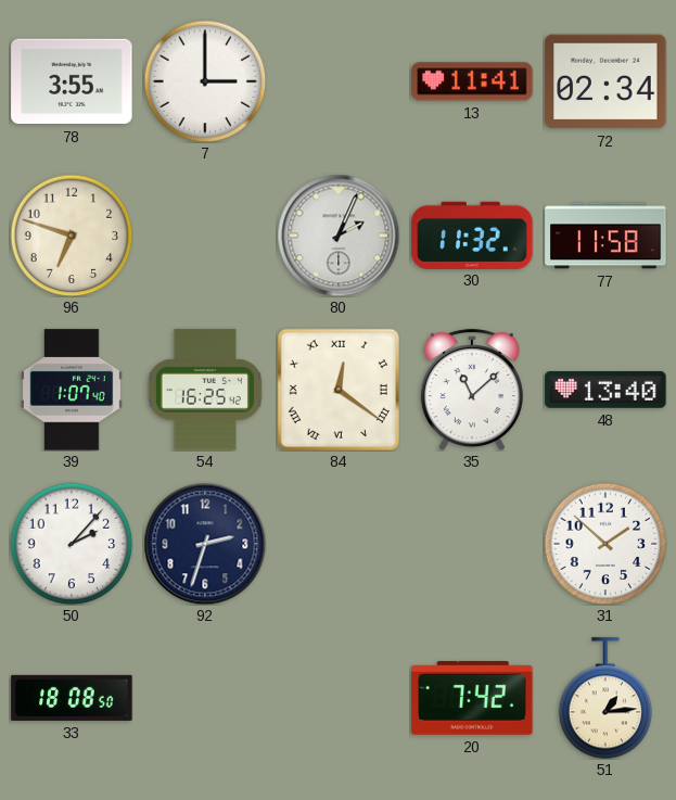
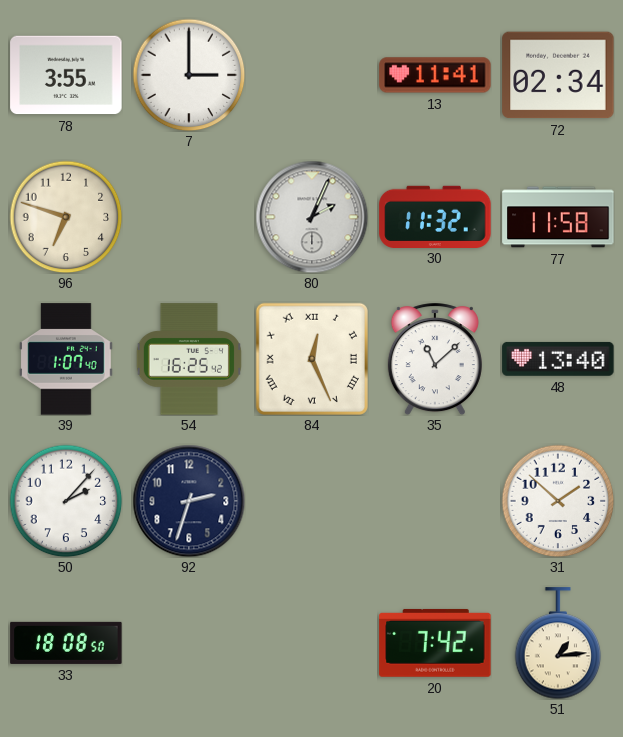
84: 12:21 -> 12:26 (312, 359)
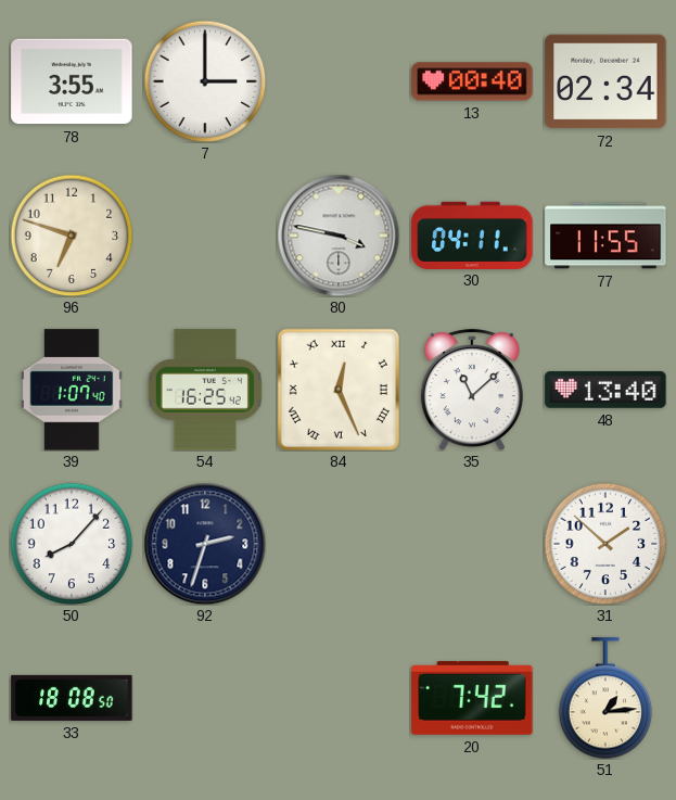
13: 11:41 -> 00:40 (472, 81)
80: 2:04 -> 3:47 (339, 236)
30: 11:32 -> 04:11 (472, 234)
77: 11:58 -> 11:55 (605, 236)
50: 2:07 -> 8:07 (72, 544)
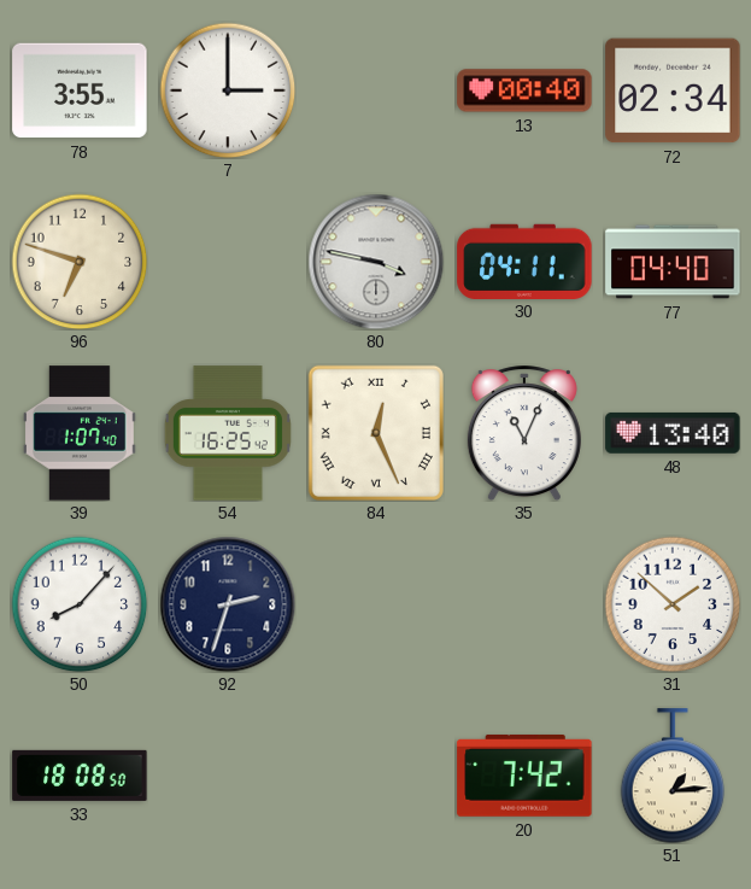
77: 11:55 -> 04:40 (673, 262)
35: 11:08 -> 11:04 (524, 433)
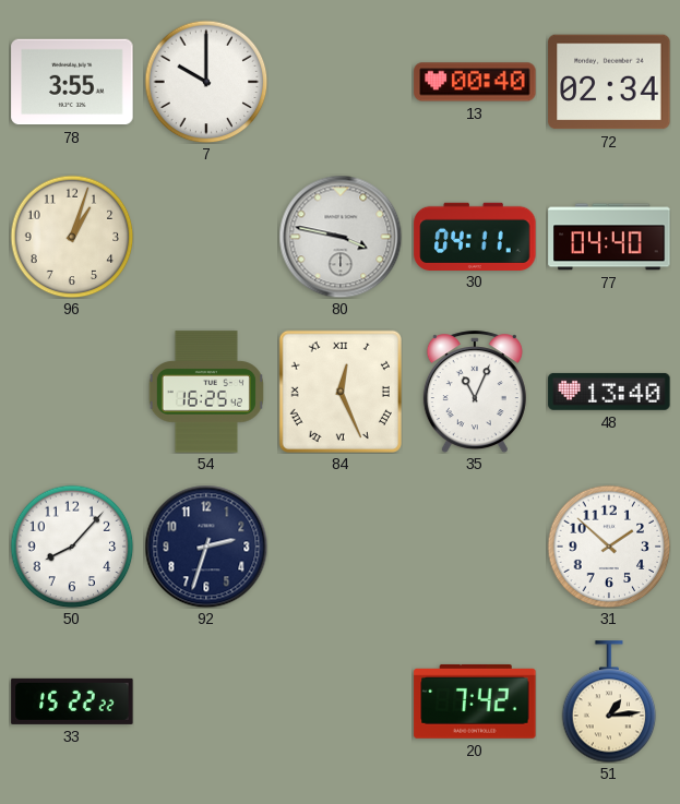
7: 3:00 -> 10:00 (206, 82)
96: 6:48 -> 1:03 (72, 237)
39: 1:07 -> none (80, 433)
33: 18:08 -> 15:22 (72, 701)
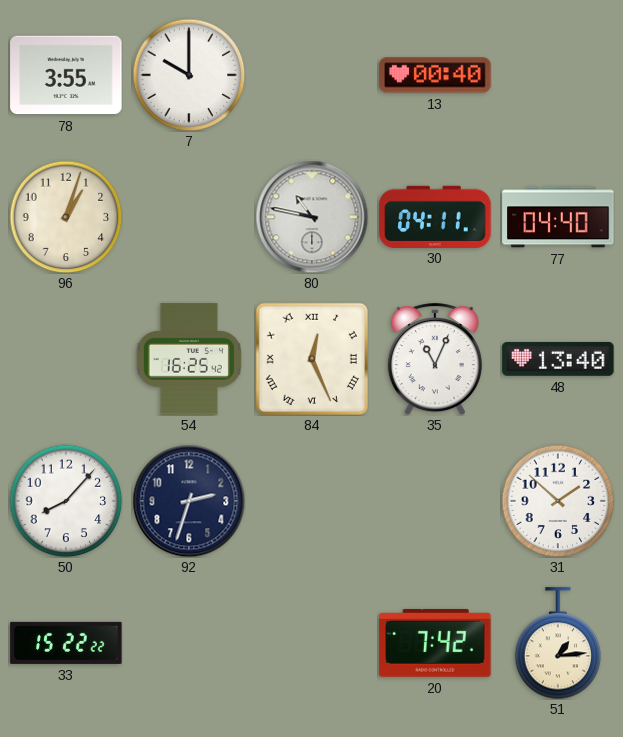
72: 02:34 -> none (609, 82)
80: 3:47 -> 10:47 (312, 217)
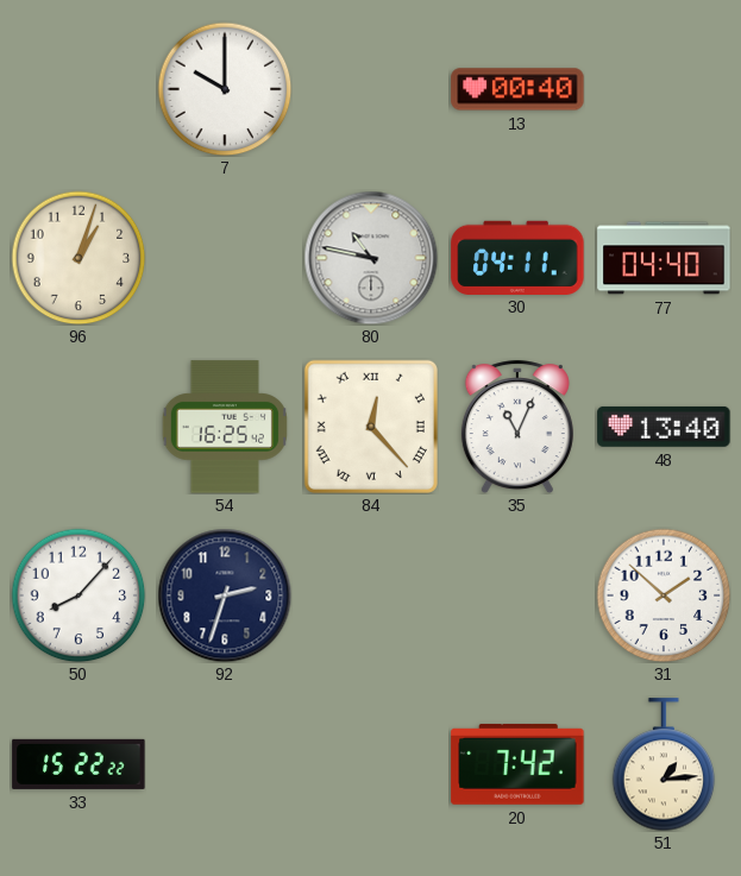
78: 3:55 -> none (66, 75)
84: 12:26 -> 12:23 (371, 427)
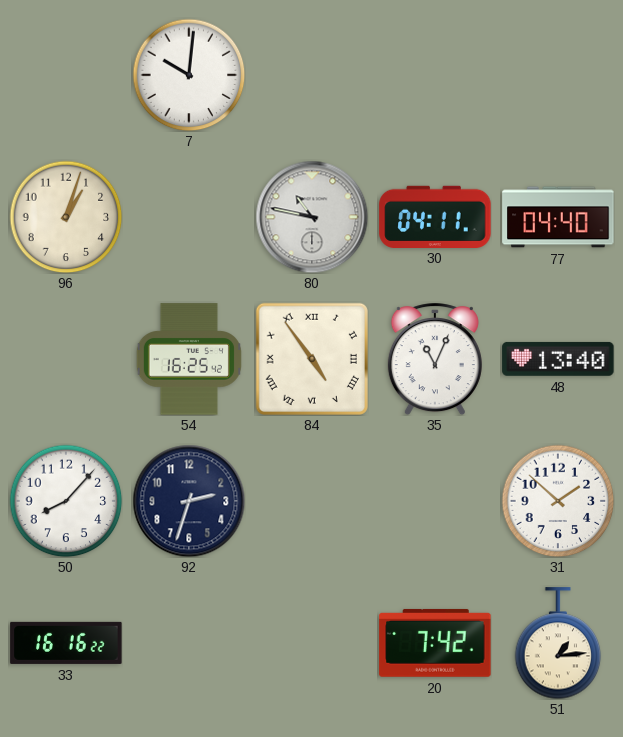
7: 10:00 -> 10:01 (189, 75)
13: 00:40 -> none (517, 89)
84: 12:23 -> 4:54 (312, 359)
33: 15:22 -> 16:16 (66, 643)
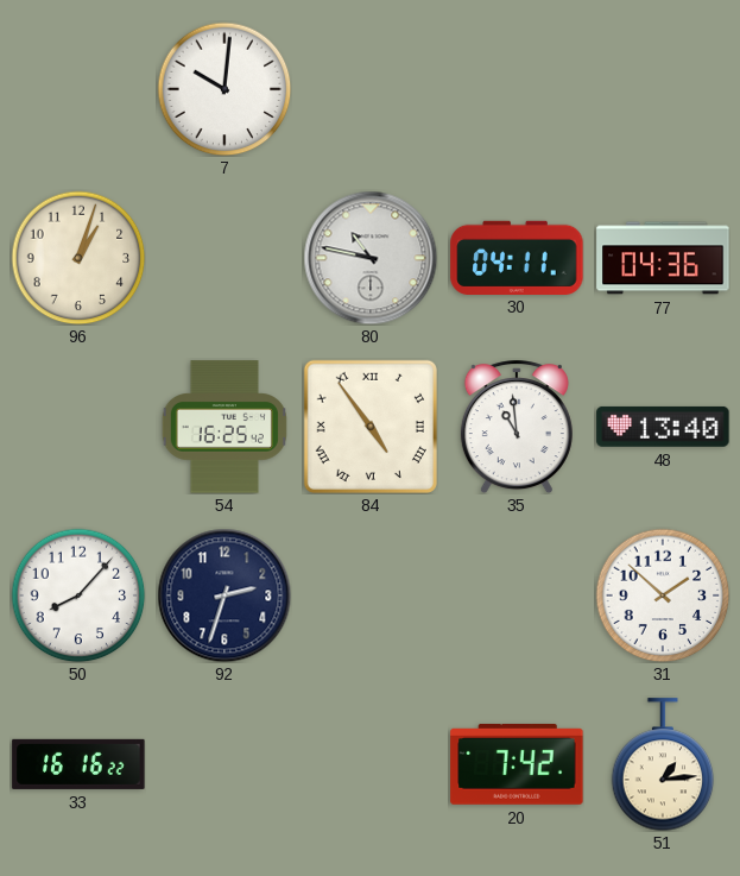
77: 04:40 -> 04:36 (663, 258)
35: 11:04 -> 10:59 (517, 427)
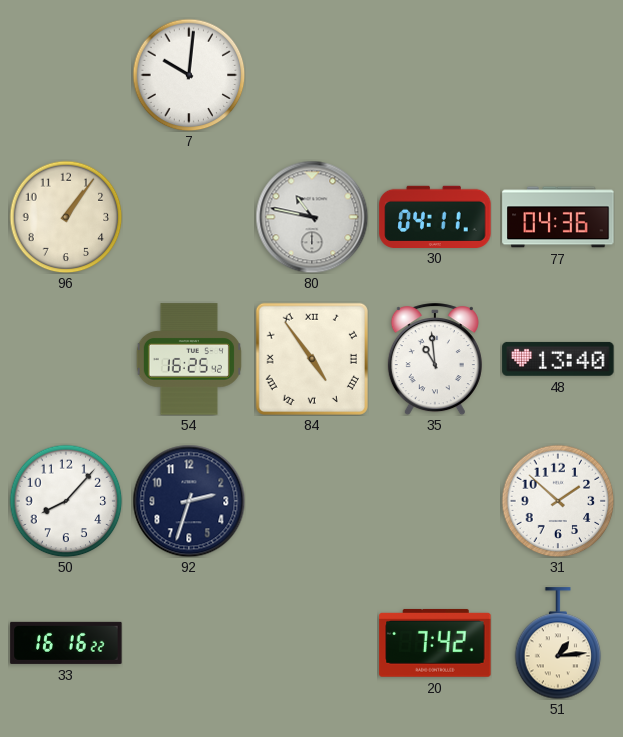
96: 1:03 -> 1:06 (66, 217)
